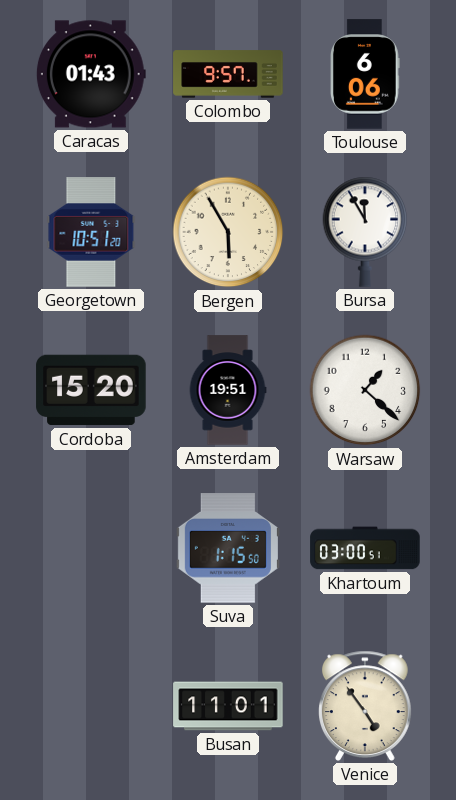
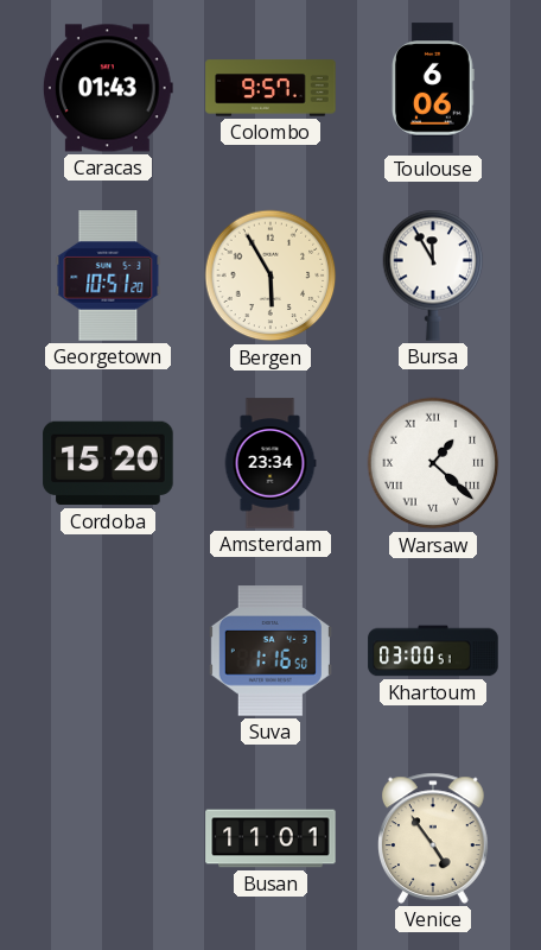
Amsterdam: 19:51 -> 23:34 (270, 463)
Warsaw numerals: Arabic -> Roman (433, 463)
Suva: 1:15 -> 1:16 (270, 651)
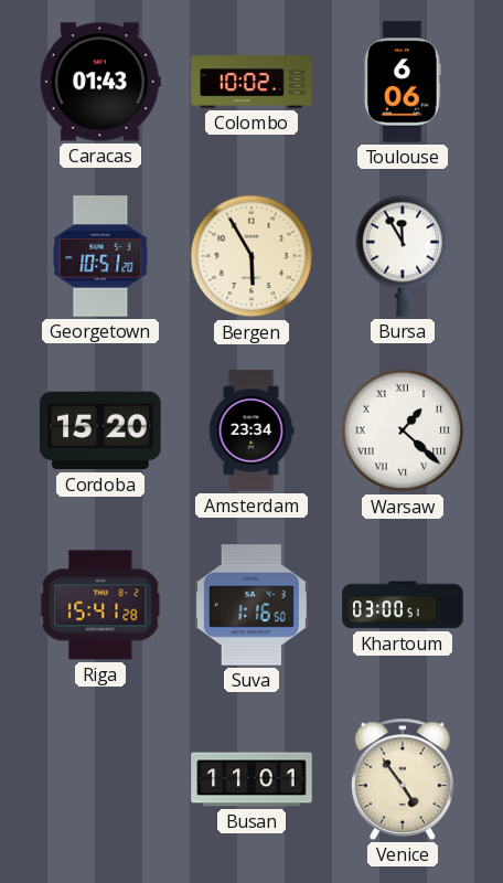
Colombo: 9:57 -> 10:02 (251, 82)
Riga: none -> 15:41 (100, 605)
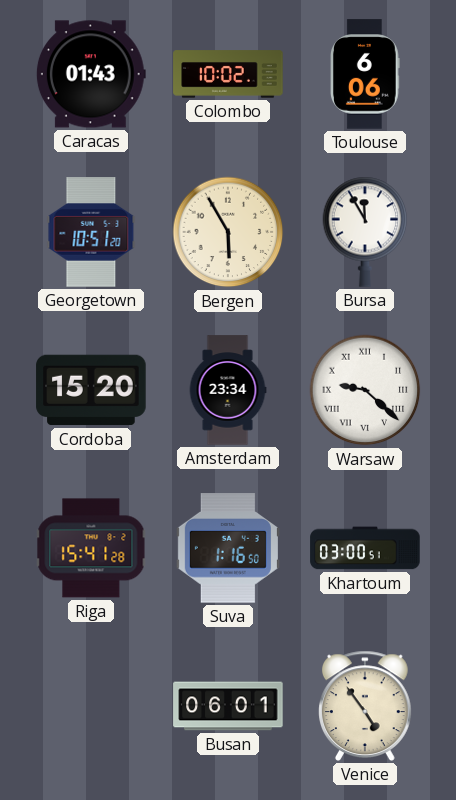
Warsaw: 1:22 -> 9:22 (365, 390)
Busan: 11:01 -> 06:01 (228, 706)
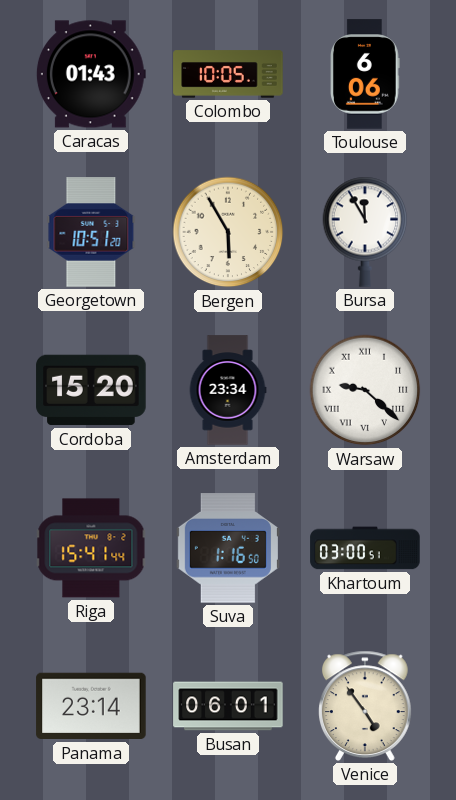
Colombo: 10:02 -> 10:05 (228, 74)
Riga: 15:41:28 -> 15:41:44 (91, 548)
Panama: none -> 23:14 (91, 706)
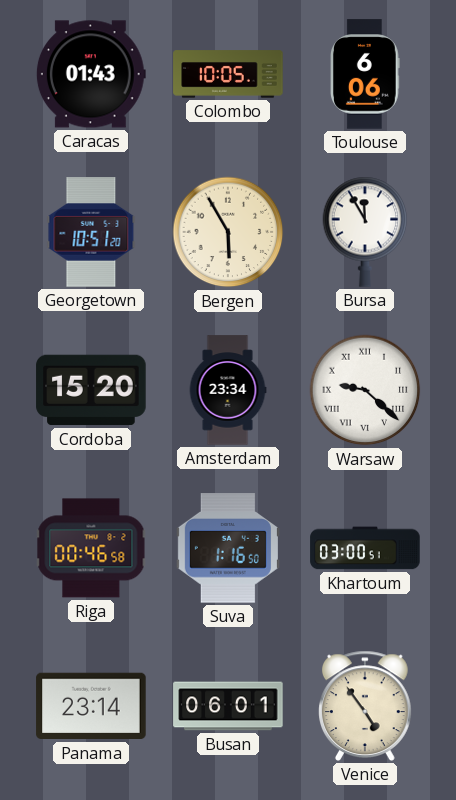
Riga: 15:41 -> 00:46 (91, 548)
